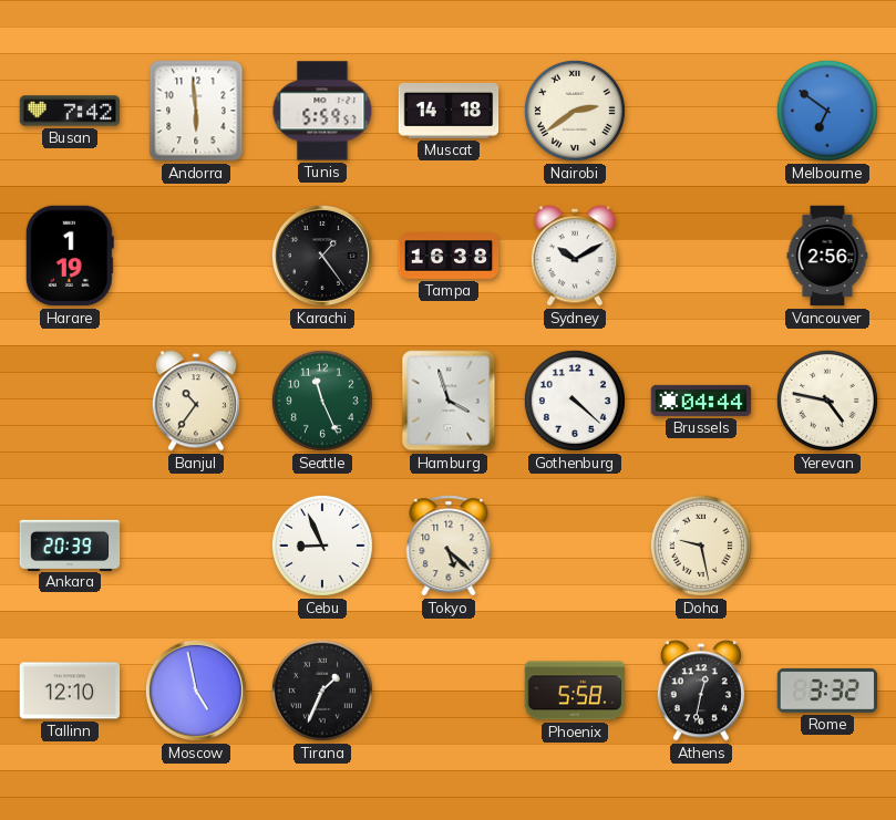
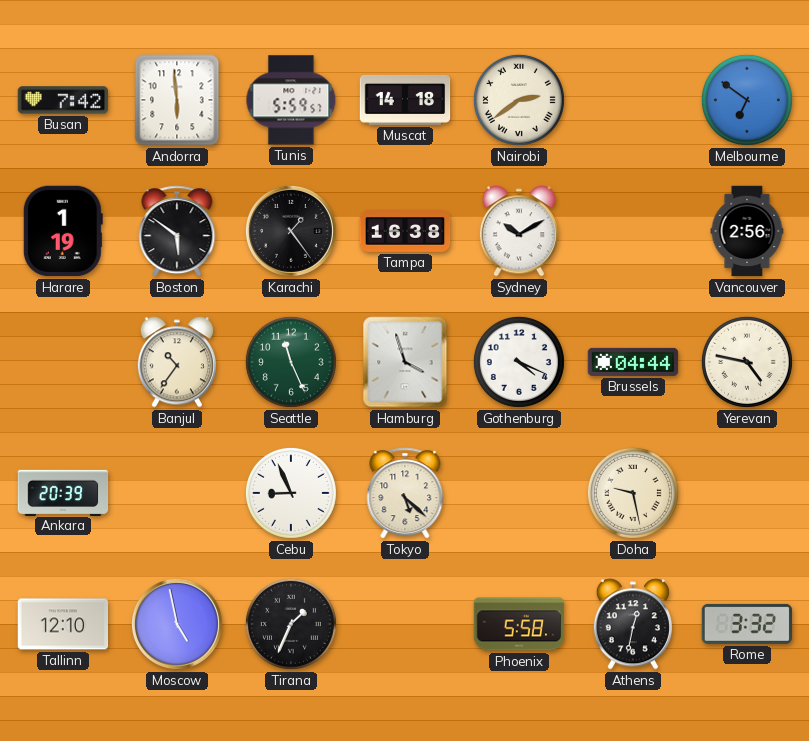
Boston: none -> 5:51 (177, 231)
Gothenburg: 4:22 -> 4:19 (519, 362)
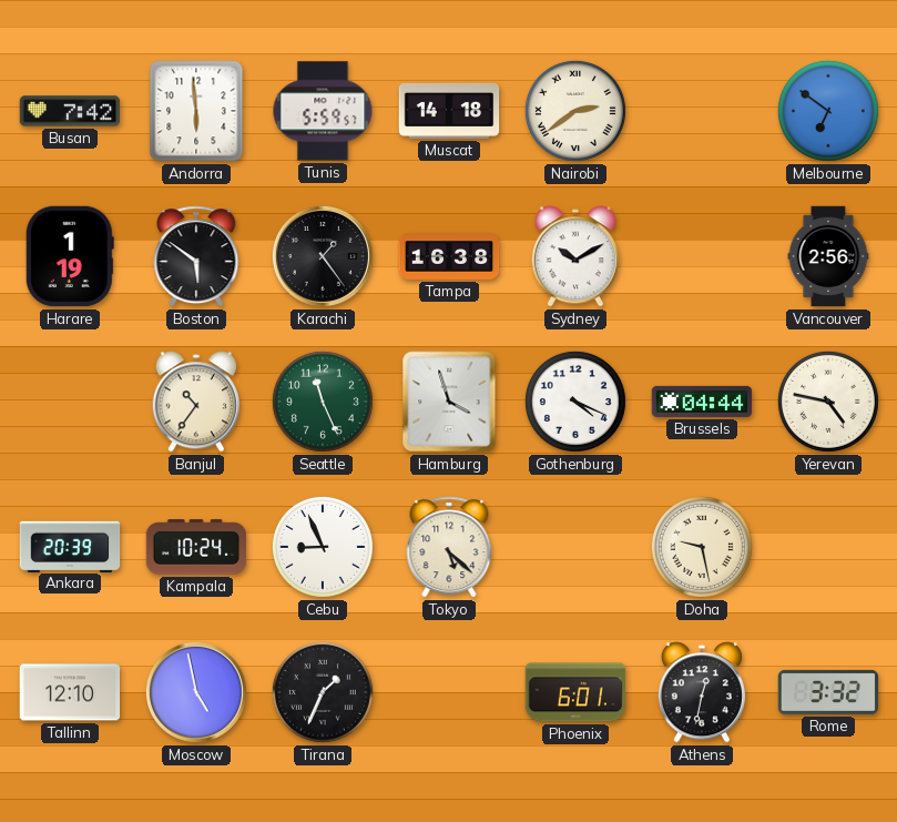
Kampala: none -> 10:24 (196, 547)
Phoenix: 5:58 -> 6:01 (575, 692)
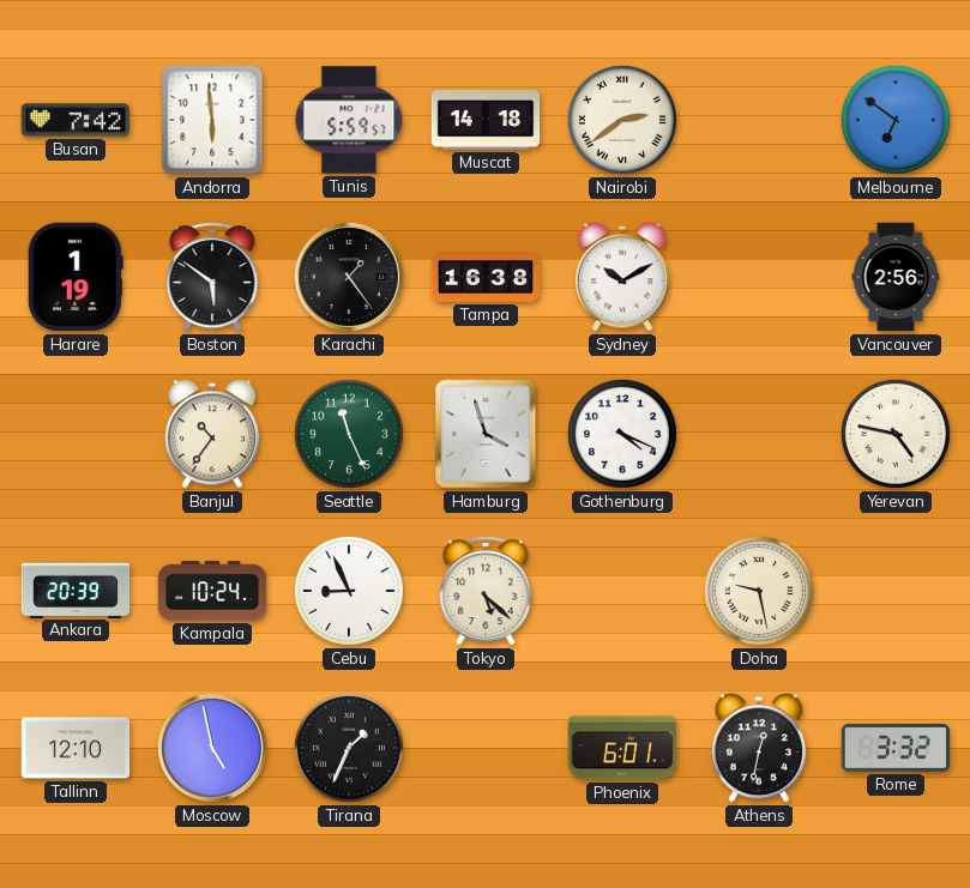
Brussels: 04:44 -> none (702, 402)
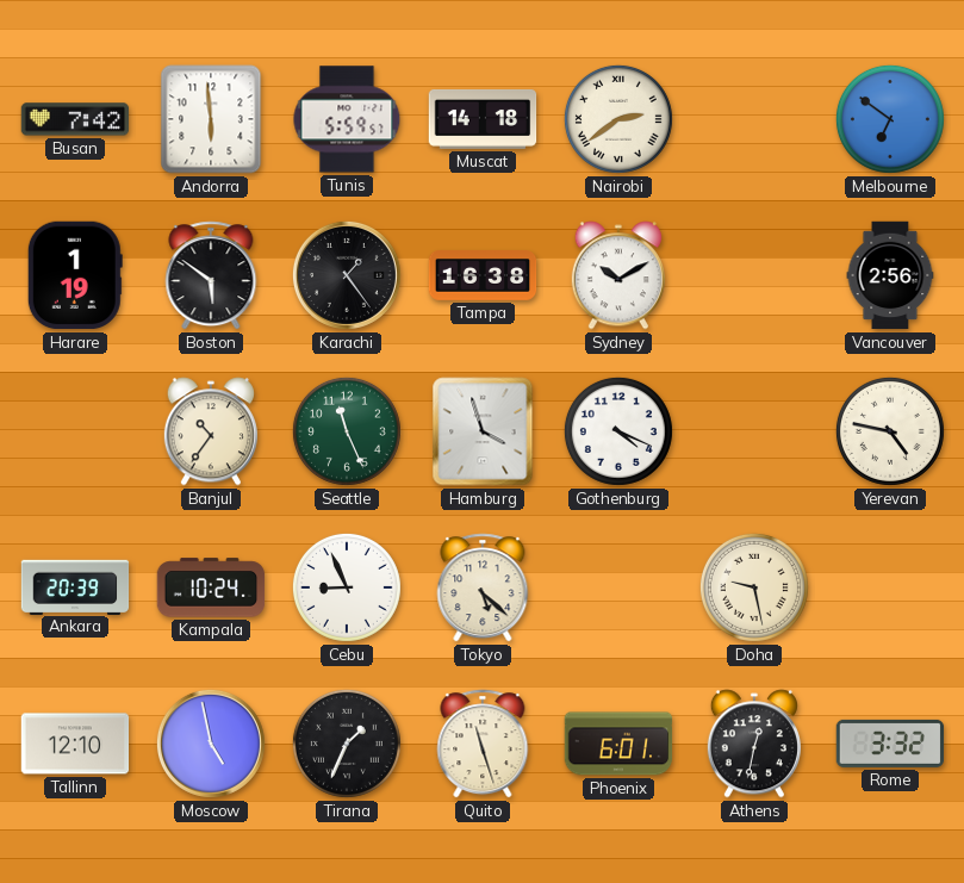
Quito: none -> 11:27 (483, 744)
